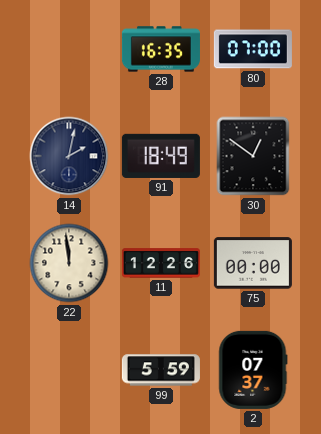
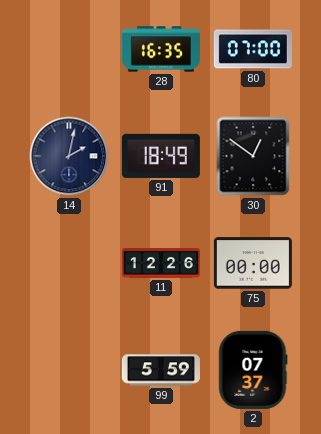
22: 11:59 -> none (69, 263)
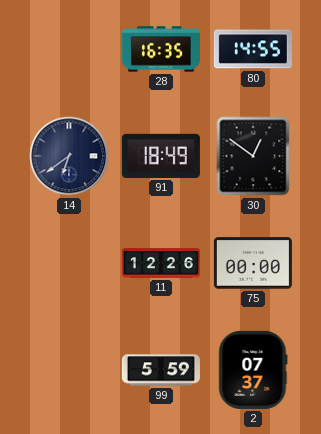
80: 07:00 -> 14:55 (253, 49)
14: 2:02 -> 6:39 (69, 156)
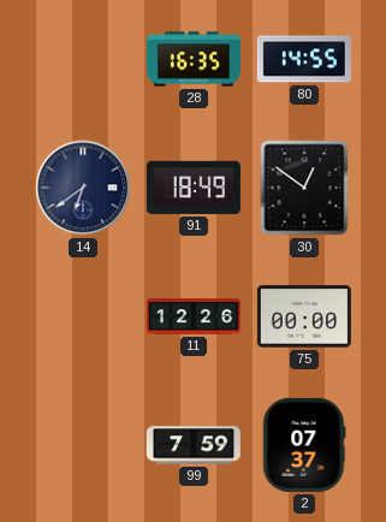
99: 5:59 -> 7:59 (194, 445)
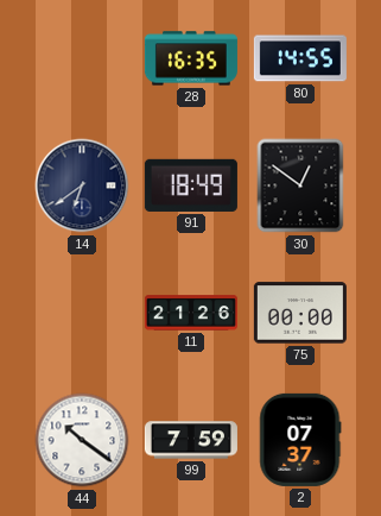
11: 12:26 -> 21:26 (191, 313)
44: none -> 10:21 (82, 440)
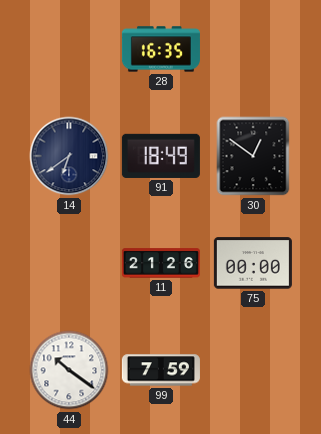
80: 14:55 -> none (300, 58)
2: 07:37 -> none (300, 440)
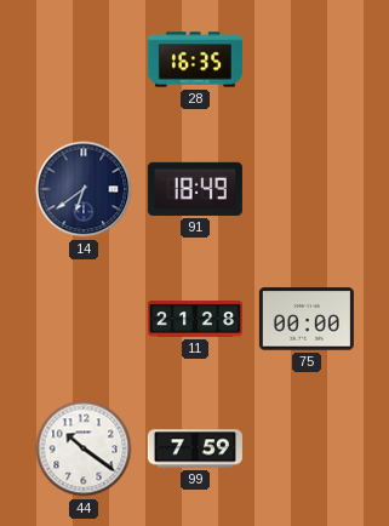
30: 12:51 -> none (253, 156)
11: 21:26 -> 21:28 (195, 319)
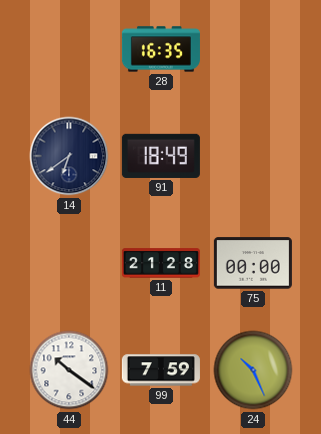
24: none -> 10:26 (253, 370)
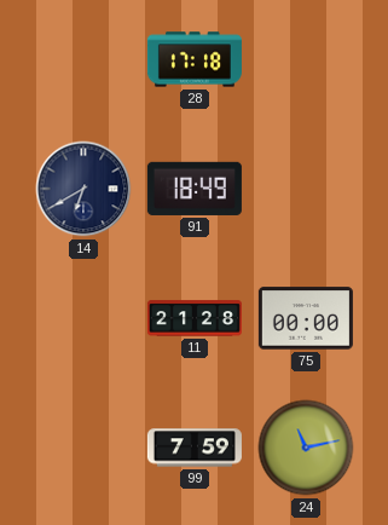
28: 16:35 -> 17:18 (195, 59)
14: 6:39 -> 6:40 (83, 189)
44: 10:21 -> none (69, 370)
24: 10:26 -> 11:13 (306, 448)
